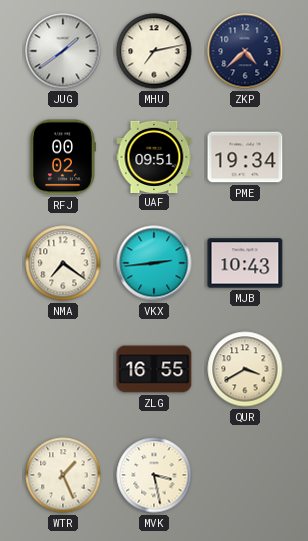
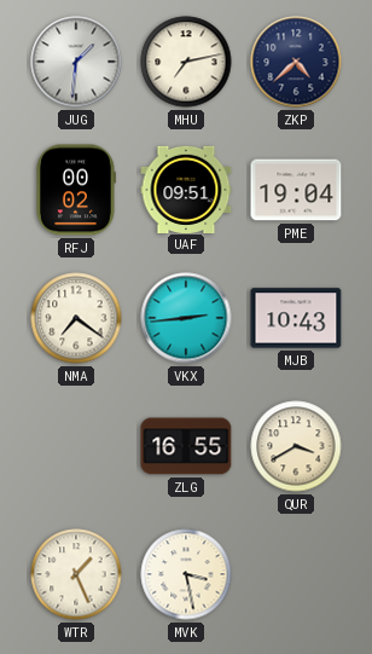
JUG: 1:39 -> 1:31 (76, 62)
PME: 19:34 -> 19:04 (296, 190)
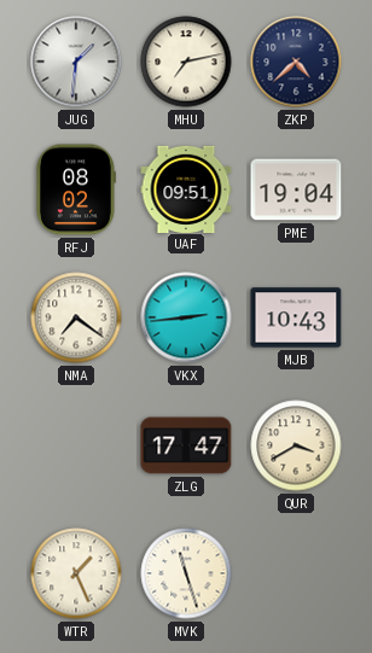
RFJ: 00:02 -> 08:02 (76, 190)
ZLG: 16:55 -> 17:47 (186, 445)
MVK: 3:28 -> 11:27 (186, 573)
